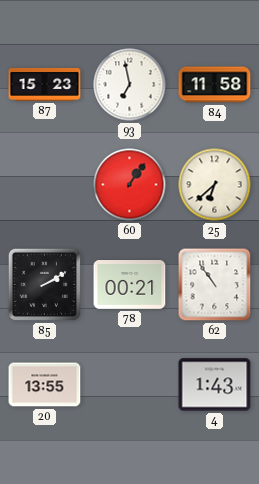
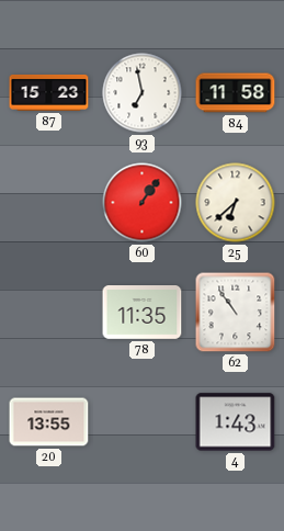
85: 2:10 -> none (44, 284)
78: 00:21 -> 11:35 (143, 313)
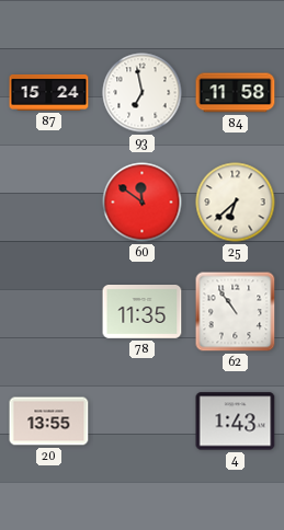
87: 15:23 -> 15:24 (49, 92)
60: 1:06 -> 11:51 (143, 203)
